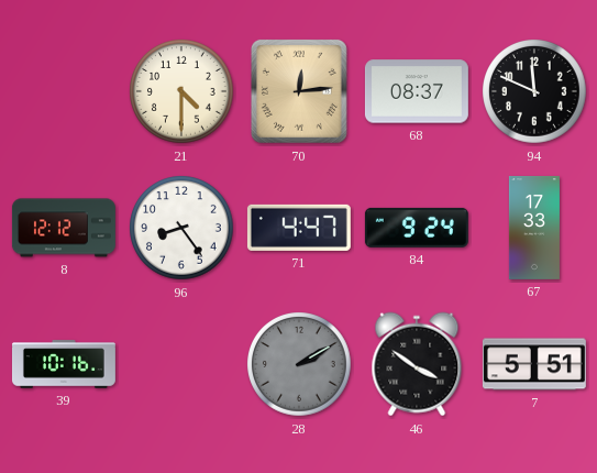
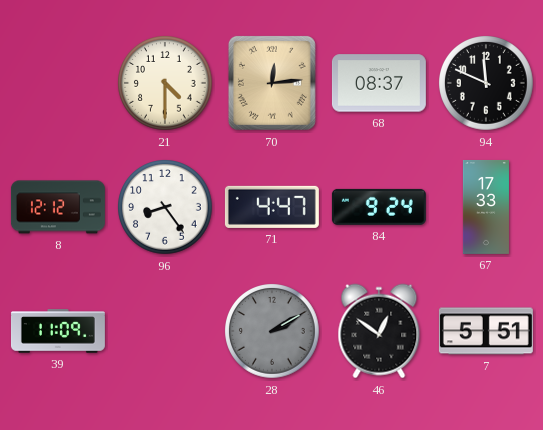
39: 10:16 -> 11:09 (58, 331)
46: 3:51 -> 12:51 (379, 331)
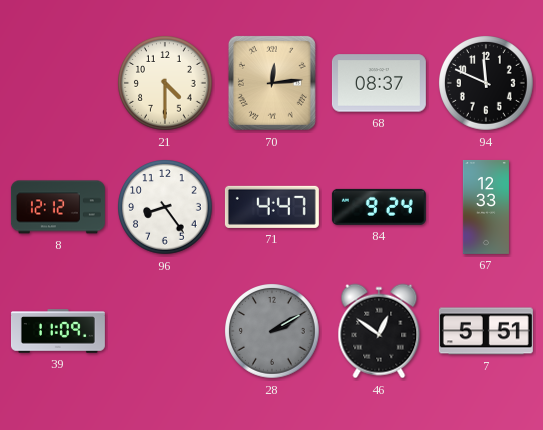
67: 17:33 -> 12:33 (486, 207)
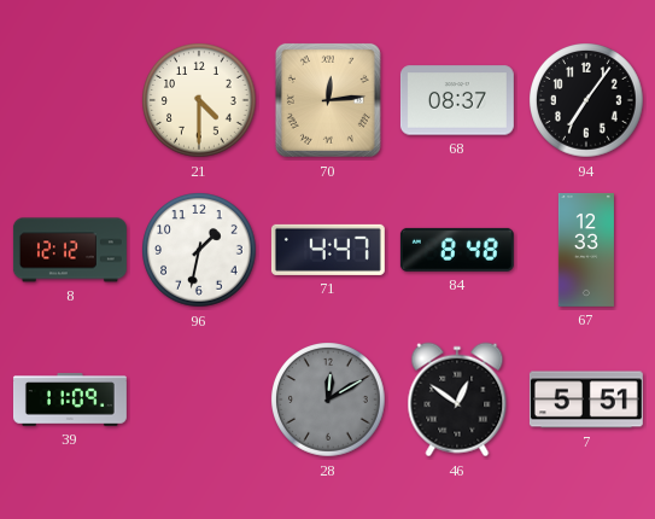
94: 11:49 -> 7:06 (586, 100)
96: 8:24 -> 1:32 (199, 250)
84: 9:24 -> 8:48 (457, 250)
28: 2:10 -> 12:10 (328, 400)
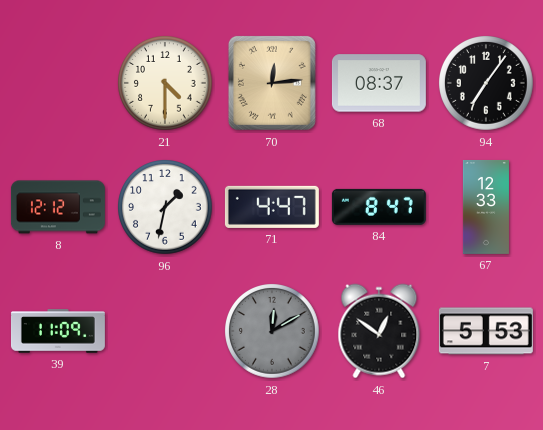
84: 8:48 -> 8:47 (379, 207)
7: 5:51 -> 5:53 (486, 331)
